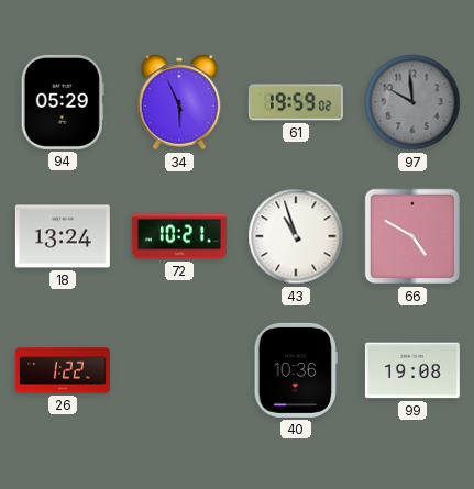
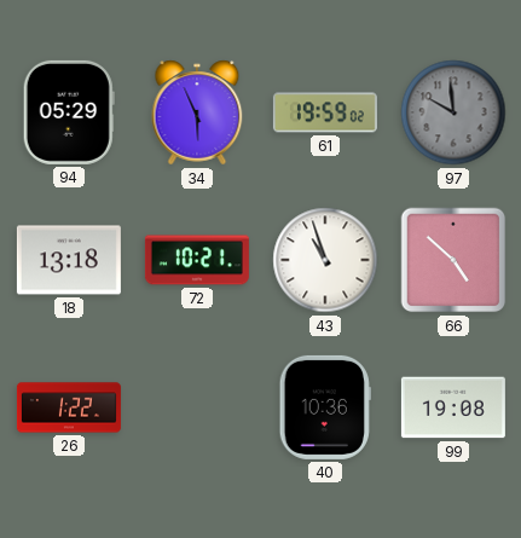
18: 13:24 -> 13:18 (69, 260)
66: 4:50 -> 4:52 (453, 260)
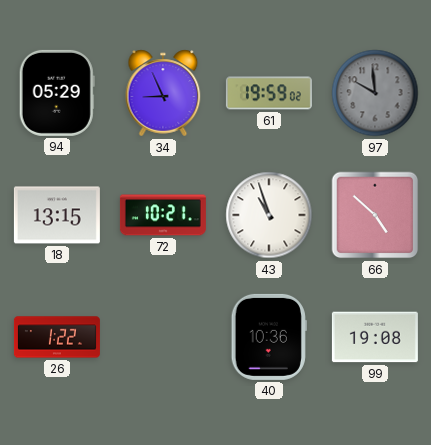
34: 5:56 -> 8:56 (163, 93)
18: 13:18 -> 13:15 (57, 215)
